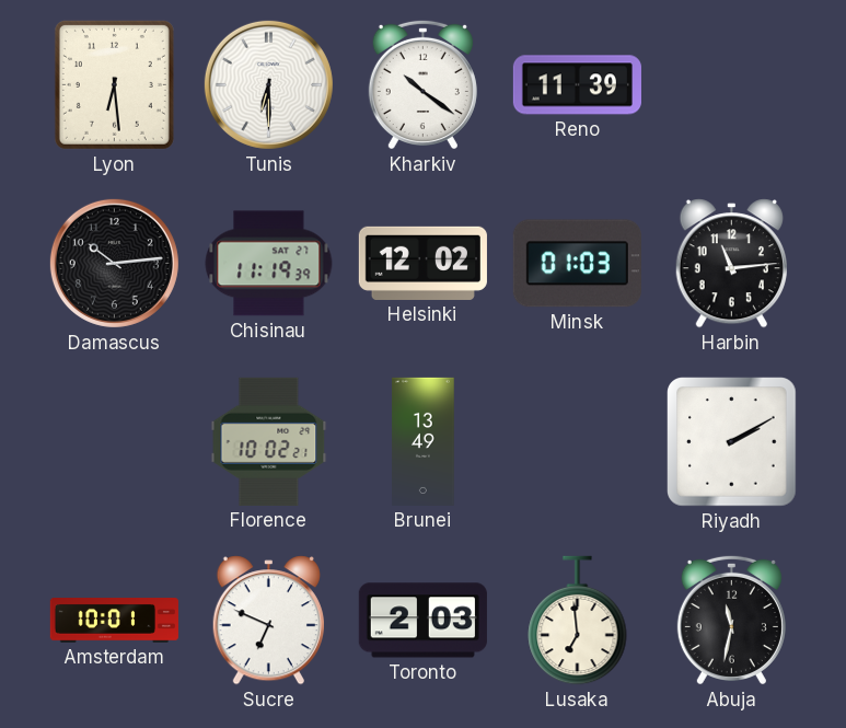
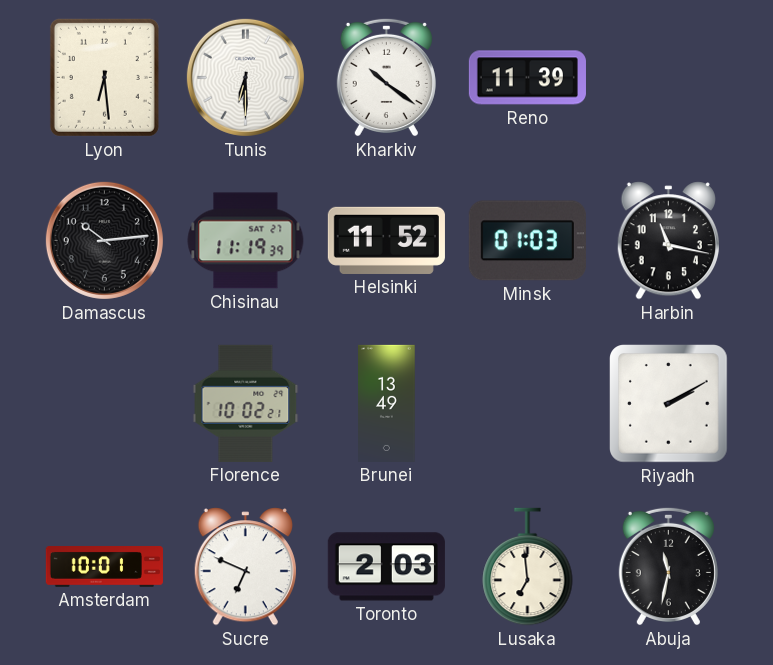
Helsinki: 12:02 -> 11:52 (386, 240)
Harbin: 11:14 -> 11:17 (668, 241)
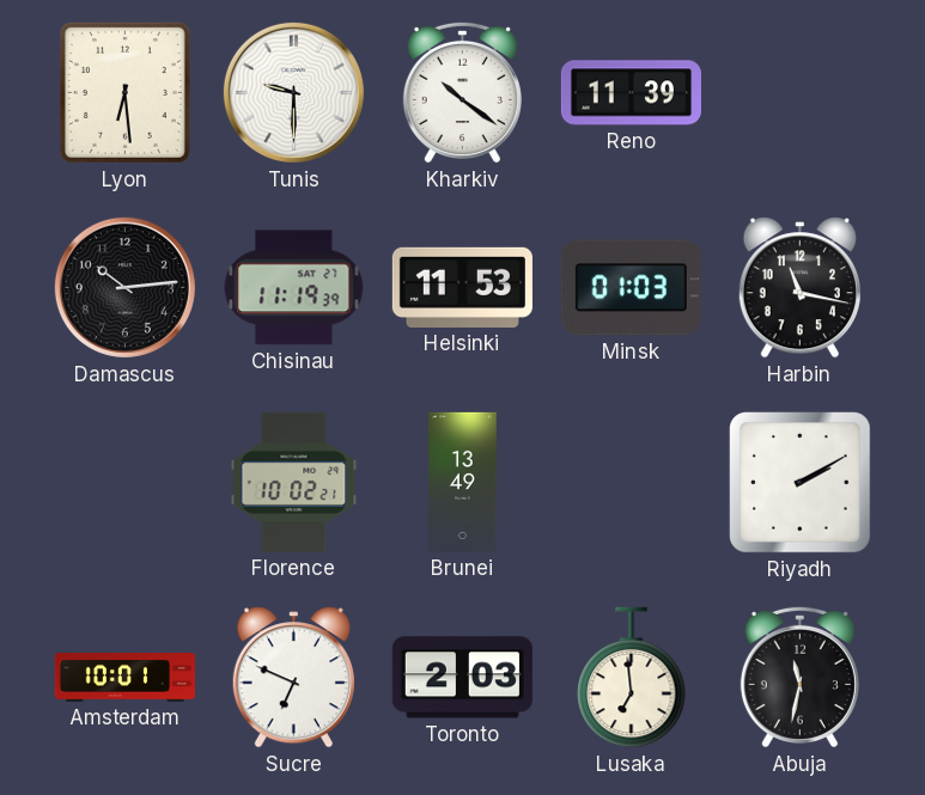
Tunis: 6:30 -> 9:30 (293, 92)
Helsinki: 11:52 -> 11:53 (462, 287)
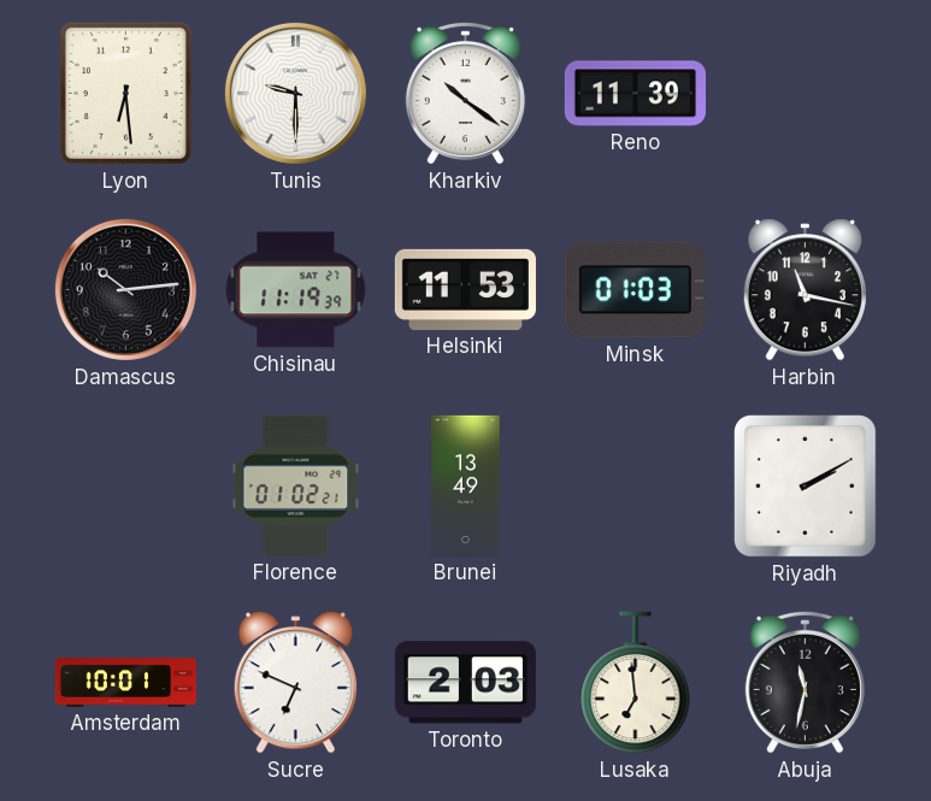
Florence: 10:02 -> 01:02 (296, 485)
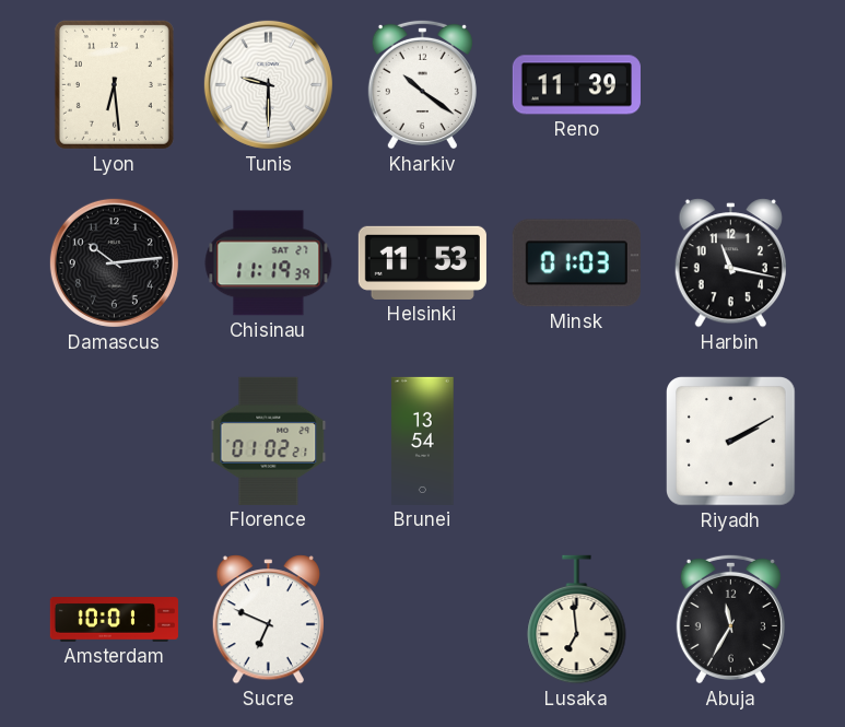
Brunei: 13:49 -> 13:54 (423, 441)
Toronto: 2:03 -> none (465, 683)
Abuja: 11:32 -> 11:35 (730, 619)
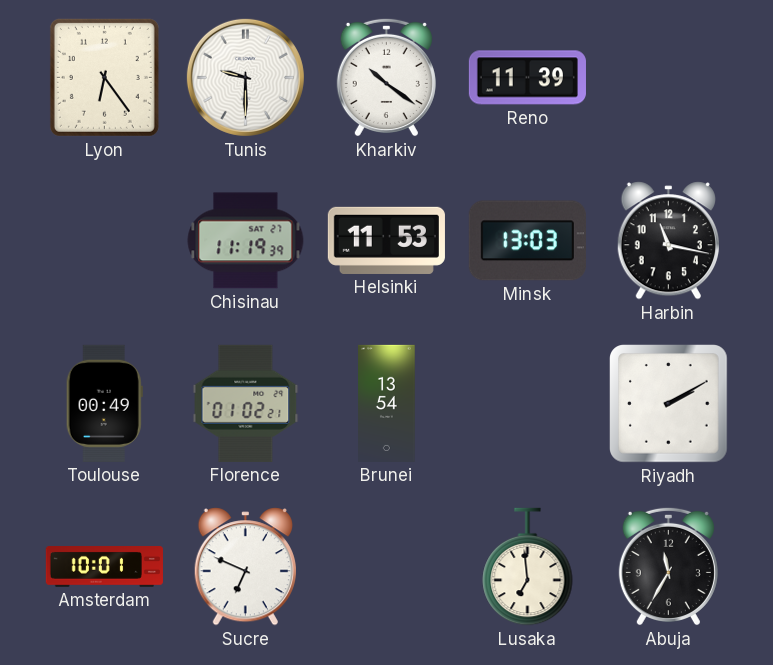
Lyon: 6:29 -> 6:24 (104, 77)
Damascus: 10:14 -> none (114, 262)
Minsk: 01:03 -> 13:03 (527, 241)
Toulouse: none -> 00:49 (104, 403)
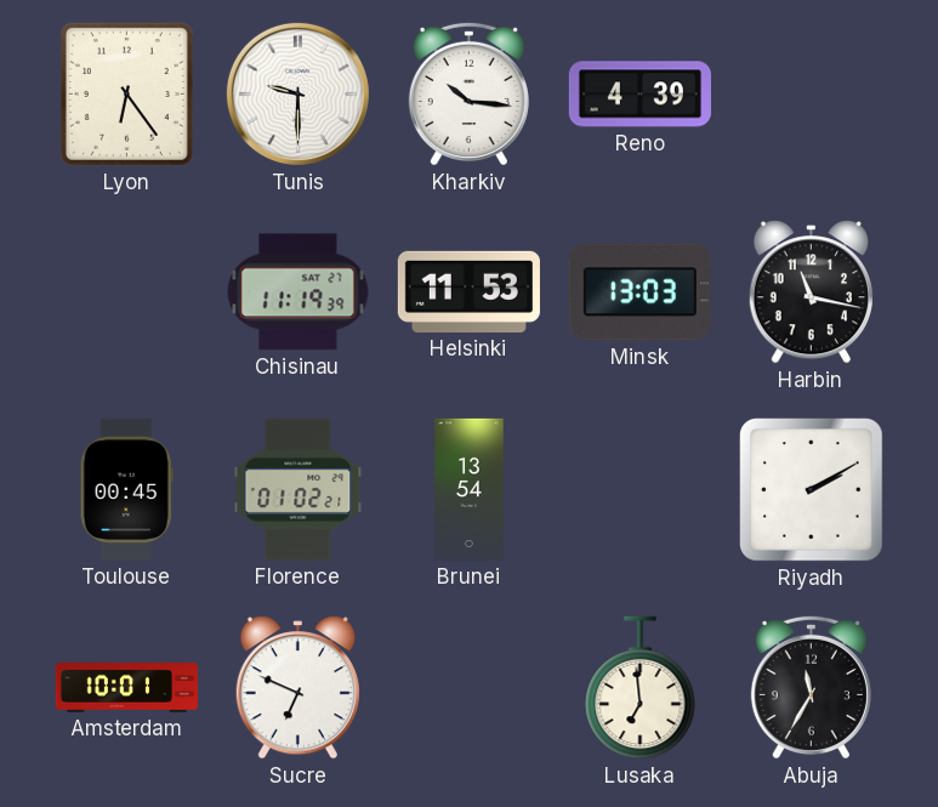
Kharkiv: 10:21 -> 10:16 (468, 93)
Reno: 11:39 -> 4:39 (639, 95)
Toulouse: 00:49 -> 00:45 (126, 489)
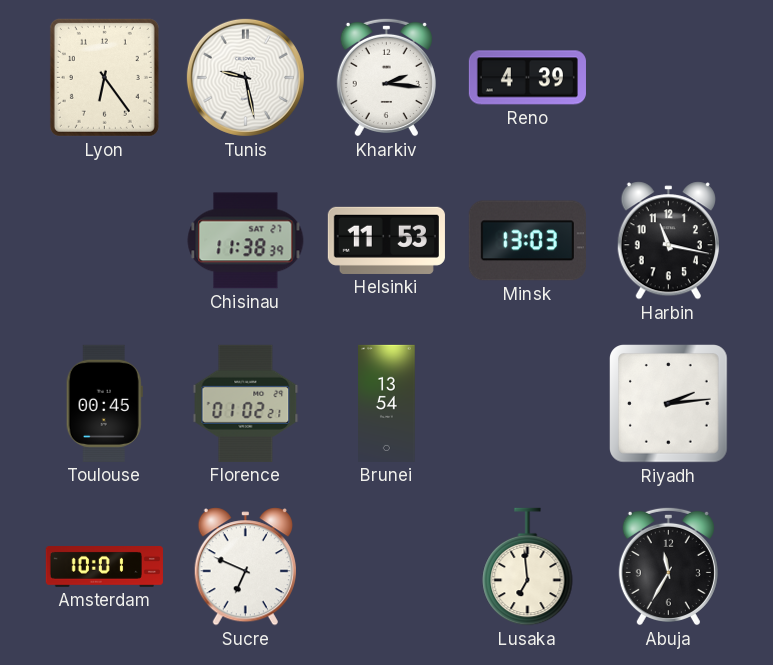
Tunis: 9:30 -> 9:28 (245, 77)
Kharkiv: 10:16 -> 2:16 (386, 77)
Chisinau: 11:19 -> 11:38 (246, 241)
Riyadh: 2:10 -> 2:14 (669, 404)
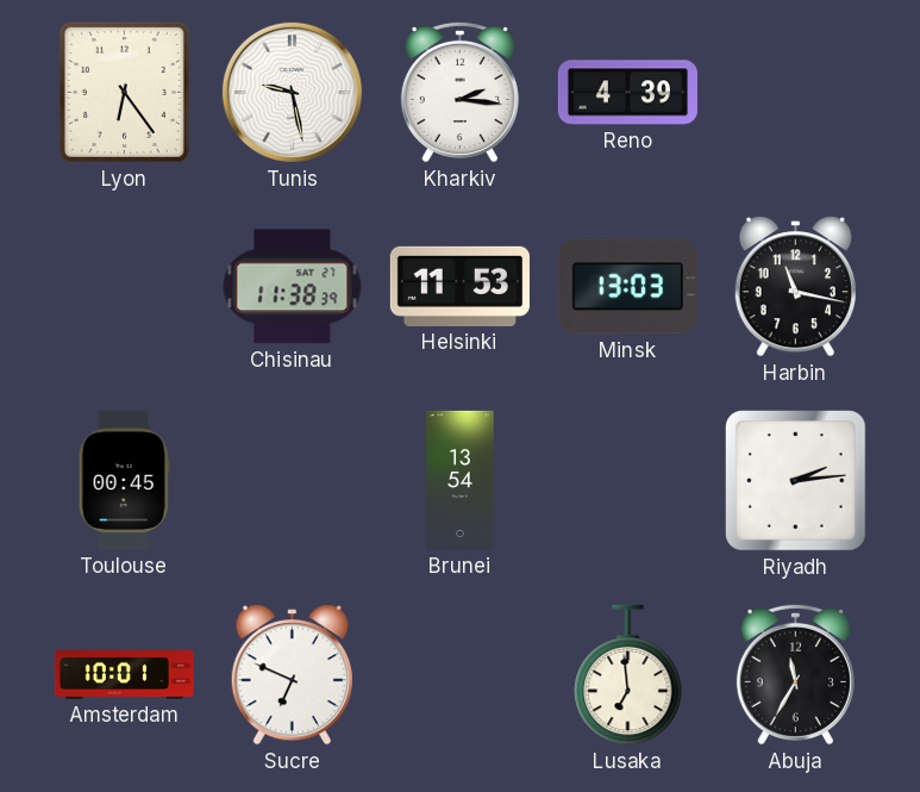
Florence: 01:02 -> none (246, 403)
